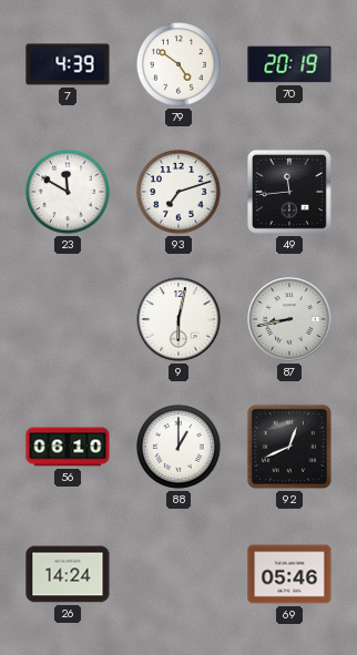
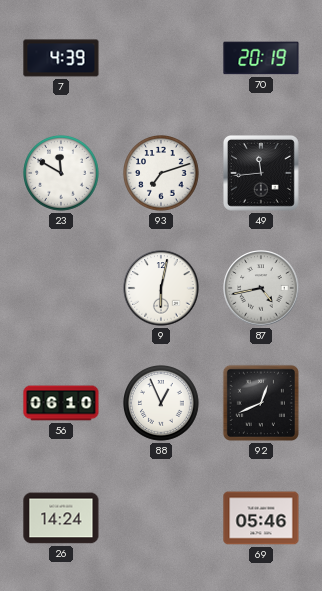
79: 4:51 -> none (180, 65)
87: 8:43 -> 4:43 (261, 288)
88: 1:00 -> 12:56 (162, 404)
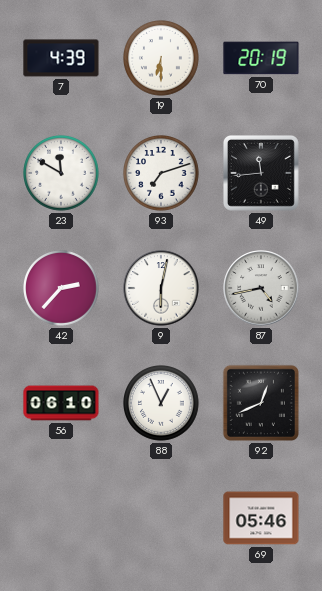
19: none -> 6:30 (162, 59)
42: none -> 2:37 (62, 289)
26: 14:24 -> none (61, 518)
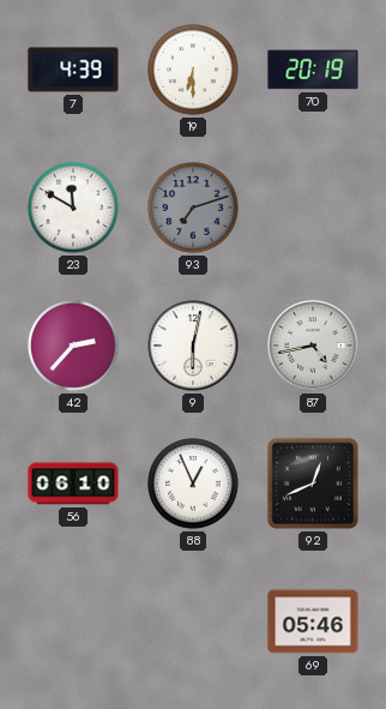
93 dial: white -> grey (194, 209)
49: 11:44 -> none (262, 174)
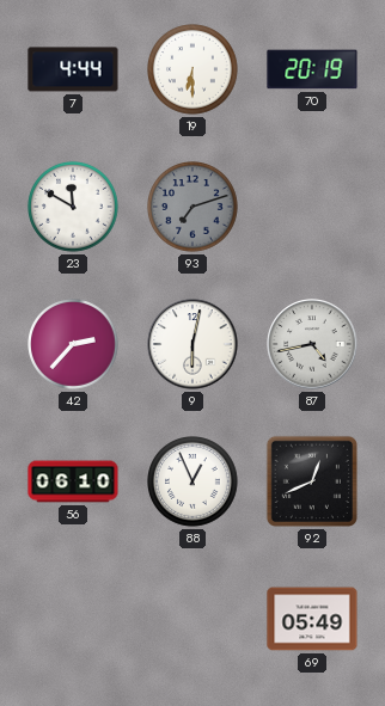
7: 4:39 -> 4:44 (73, 69)
69: 05:46 -> 05:49 (312, 619)
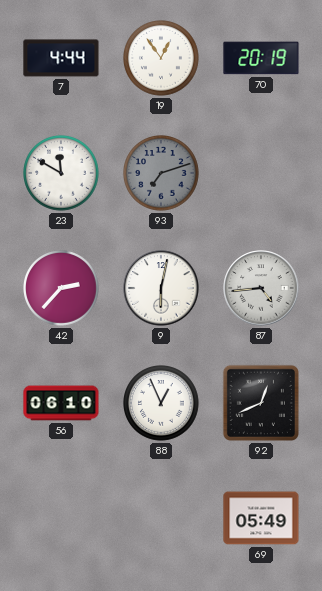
19: 6:30 -> 12:54 (162, 59)
87: 4:43 -> 4:44 (261, 288)
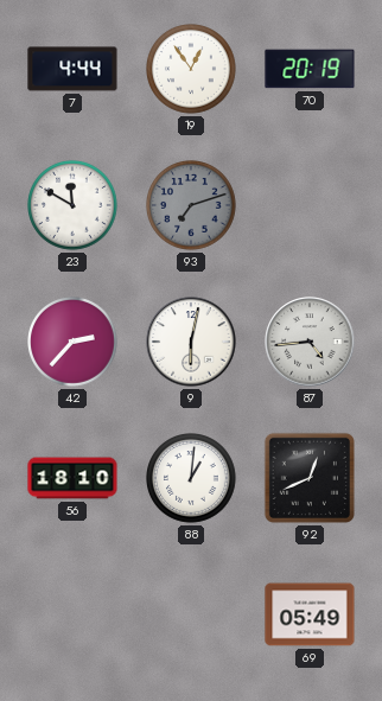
56: 06:10 -> 18:10 (72, 478)
88: 12:56 -> 1:01 (192, 479)
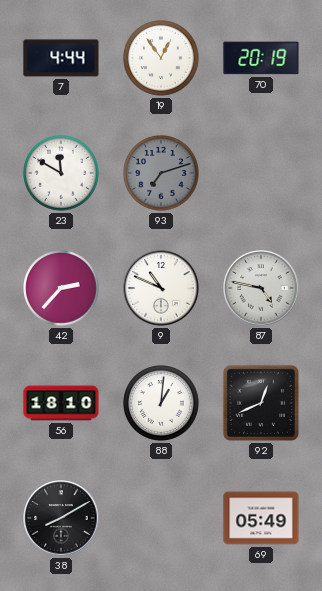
9: 6:02 -> 10:49 (161, 288)
87: 4:44 -> 4:47 (261, 288)
38: none -> 8:10 (61, 518)
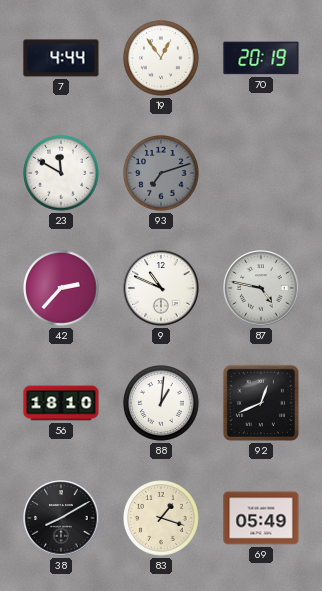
83: none -> 1:18 (162, 519)
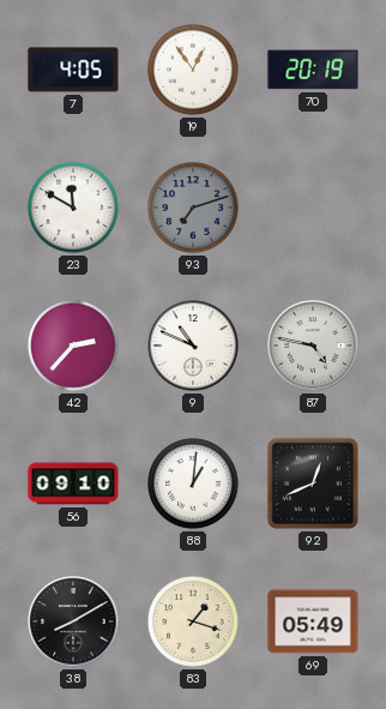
7: 4:44 -> 4:05 (73, 70)
56: 18:10 -> 09:10 (73, 483)
